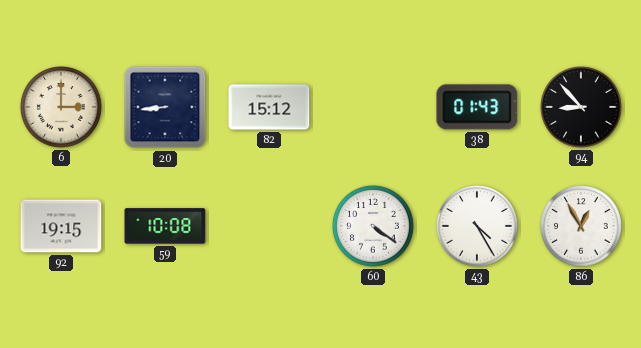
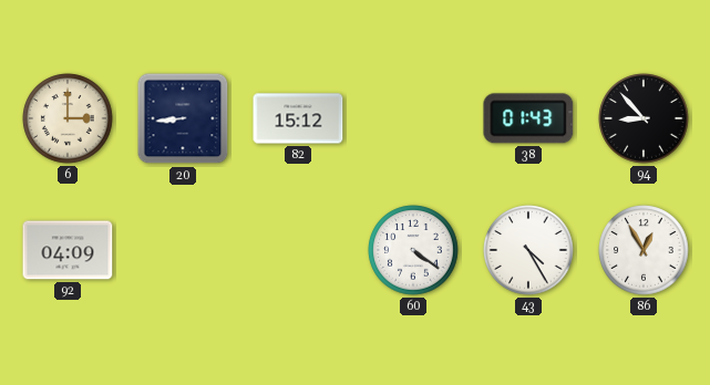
92: 19:15 -> 04:09 (68, 250)
59: 10:08 -> none (165, 226)
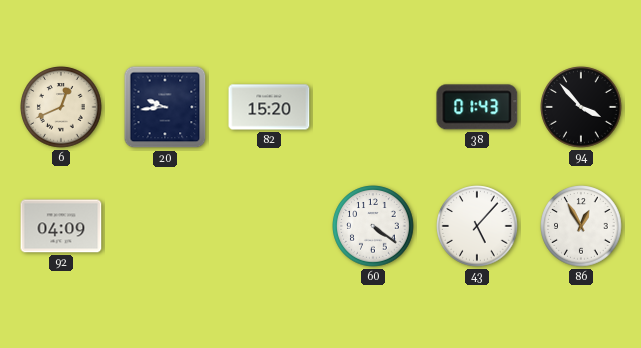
6: 3:00 -> 12:41 (61, 107)
20: 8:44 -> 9:44 (165, 107)
82: 15:12 -> 15:20 (269, 107)
94: 8:53 -> 3:53 (581, 107)
43: 4:25 -> 5:07 (477, 226)
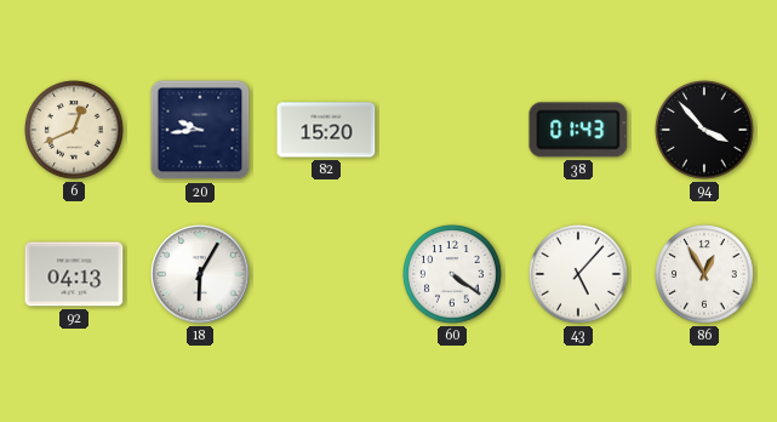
92: 04:09 -> 04:13 (74, 274)
18: none -> 6:05 (200, 274)
